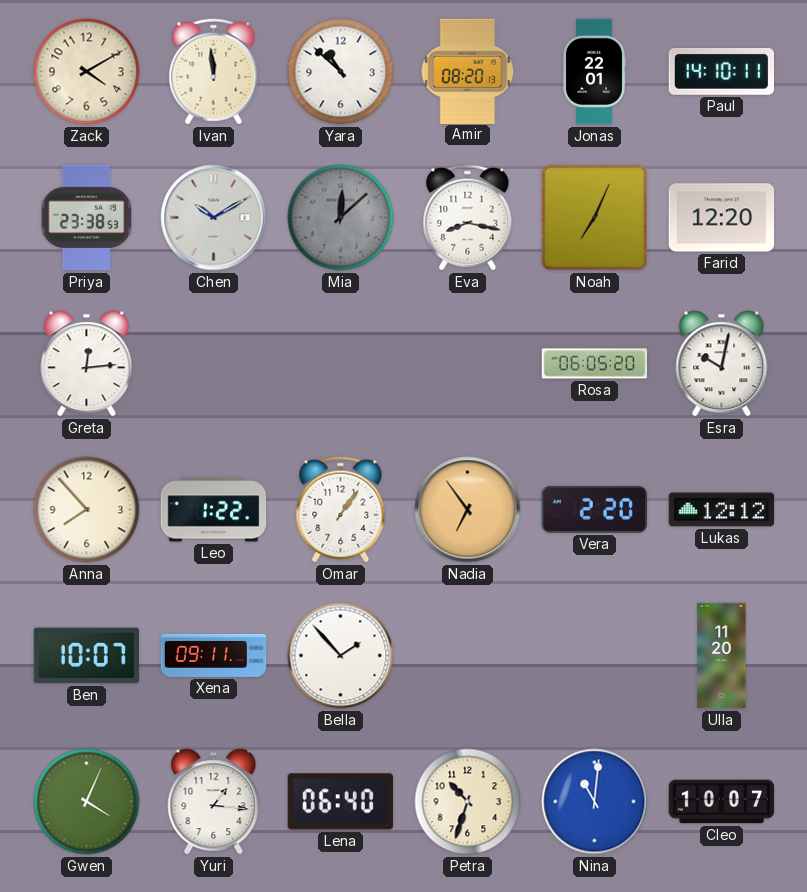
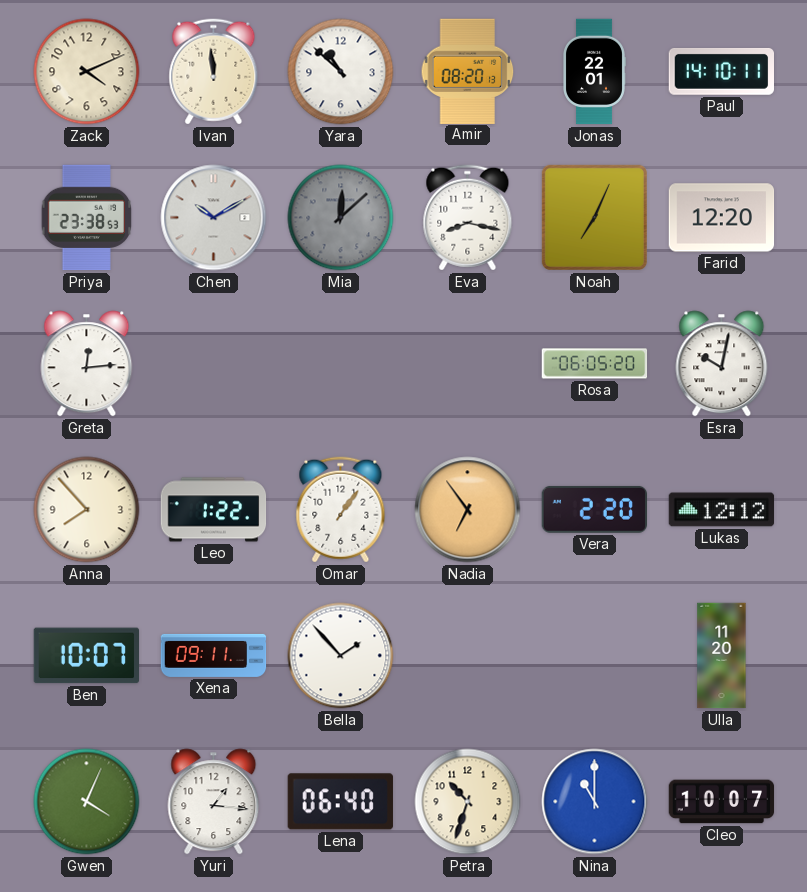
Zack: 4:10 -> 4:11 (87, 72)
Nina: 11:01 -> 11:00 (595, 802)
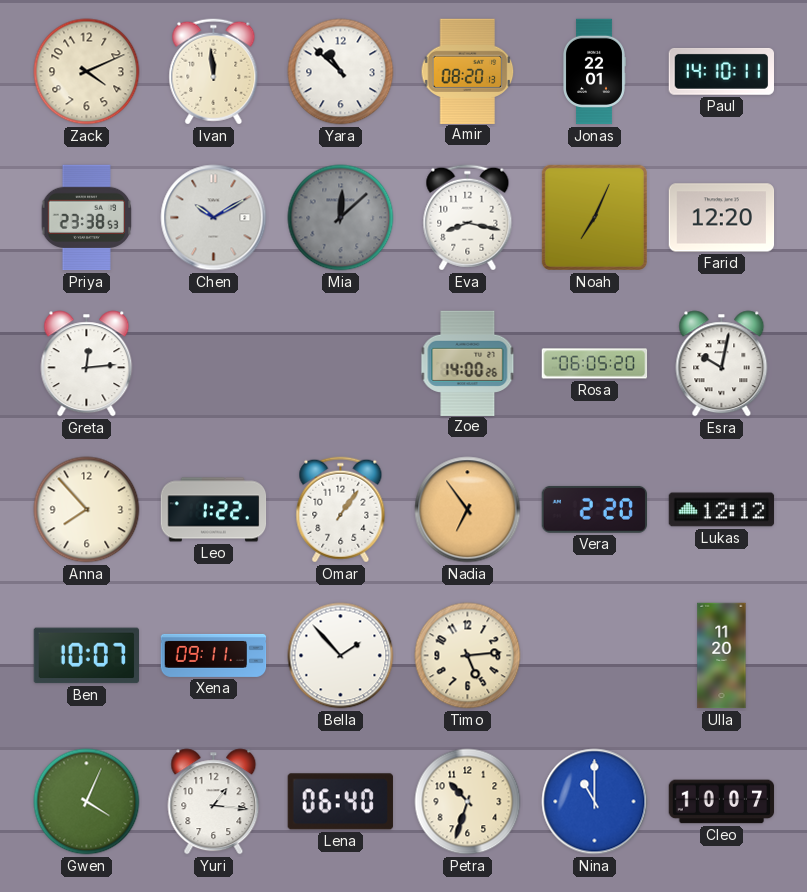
Zoe: none -> 14:00 (468, 363)
Timo: none -> 5:14 (468, 656)
